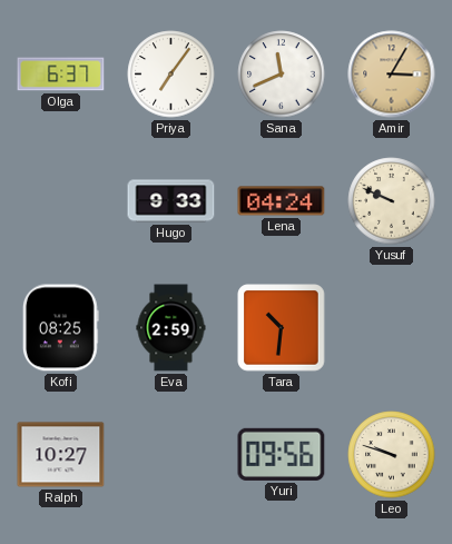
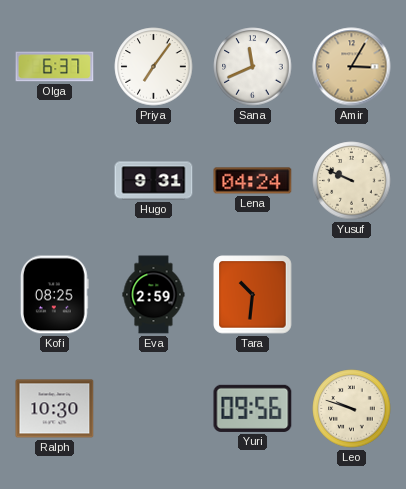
Hugo: 9:33 -> 9:31 (154, 181)
Ralph: 10:27 -> 10:30 (55, 409)
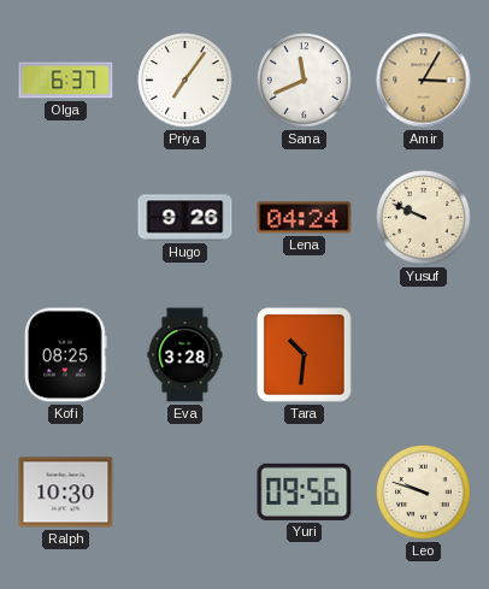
Hugo: 9:31 -> 9:26 (185, 218)
Eva: 2:59 -> 3:28 (185, 355)
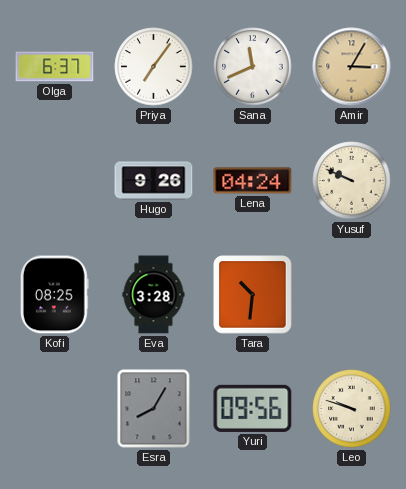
Ralph: 10:30 -> none (66, 493)
Esra: none -> 8:05 (154, 409)
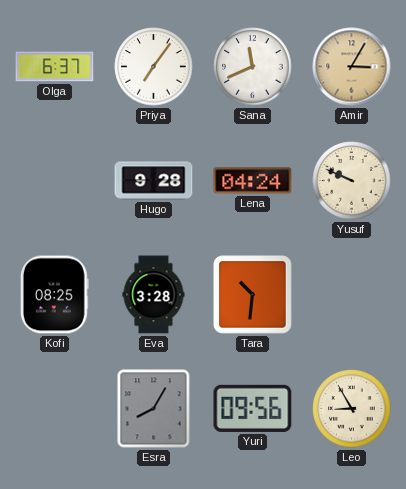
Hugo: 9:26 -> 9:28 (154, 181)
Leo: 9:48 -> 8:55 (352, 409)
